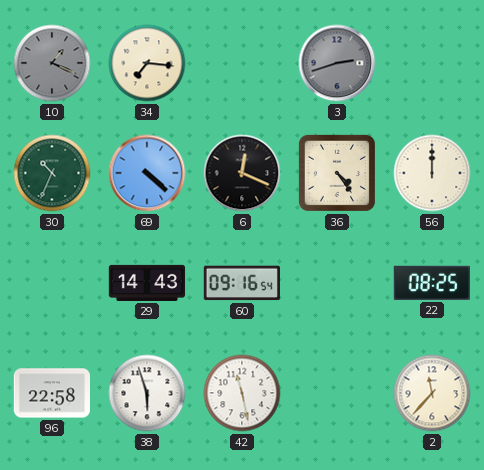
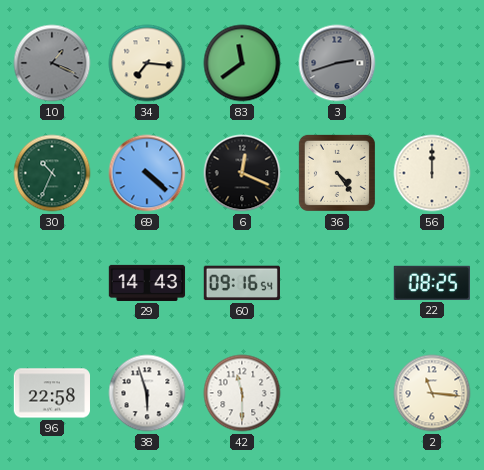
83: none -> 11:39 (242, 63)
42: 11:28 -> 11:30 (242, 393)
2: 11:37 -> 11:16 (432, 393)
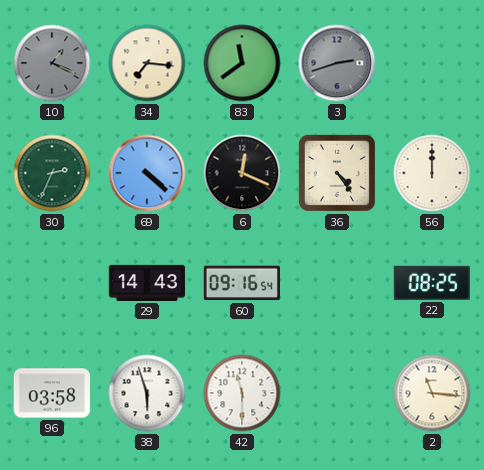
30: 10:34 -> 2:34 (52, 173)
96: 22:58 -> 03:58 (52, 393)
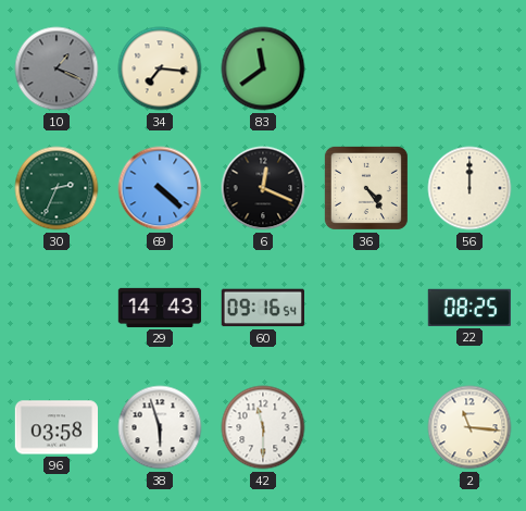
3: 2:42 -> none (337, 63)
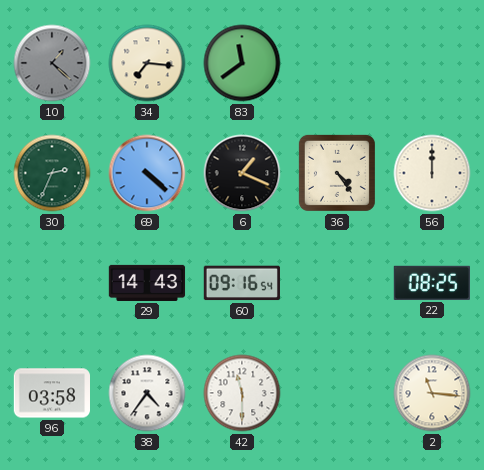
10: 1:19 -> 1:22 (52, 63)
6: 12:19 -> 1:19 (242, 173)
38: 5:57 -> 4:36 (147, 393)
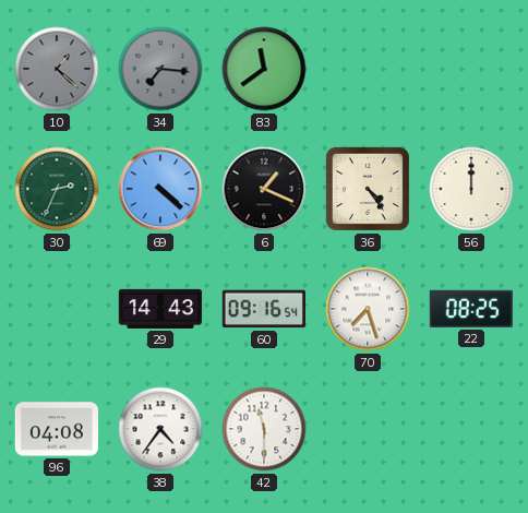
34 dial: cream -> grey (160, 69)
70: none -> 7:27 (368, 309)
96: 03:58 -> 04:08 (57, 429)
2: 11:16 -> none (432, 393)
